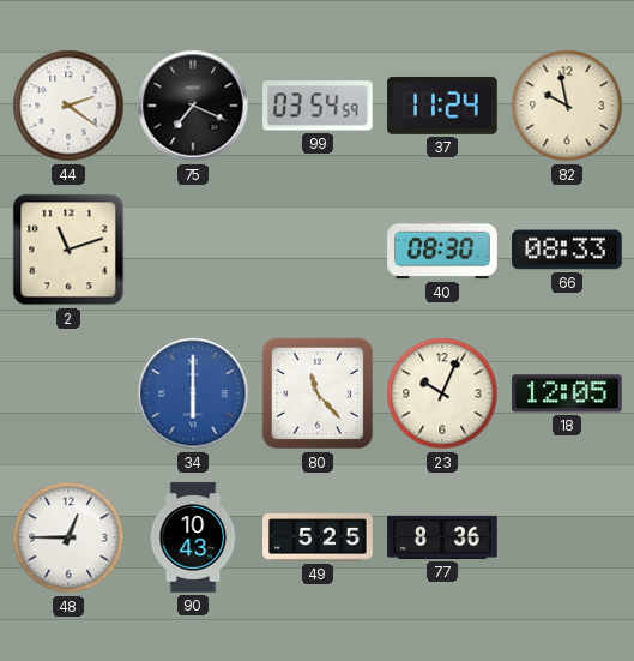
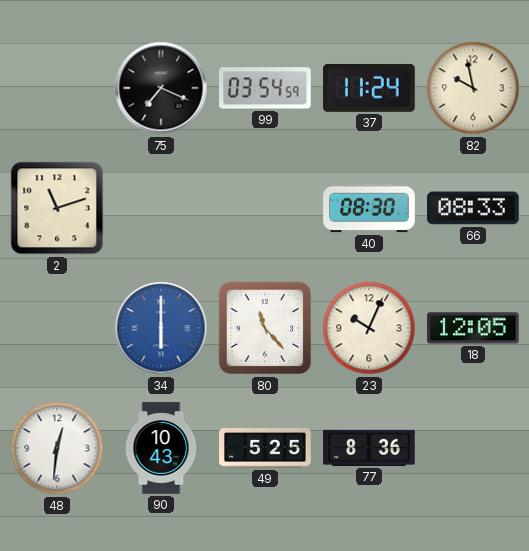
44: 2:21 -> none (68, 106)
48: 12:45 -> 12:31 (57, 448)
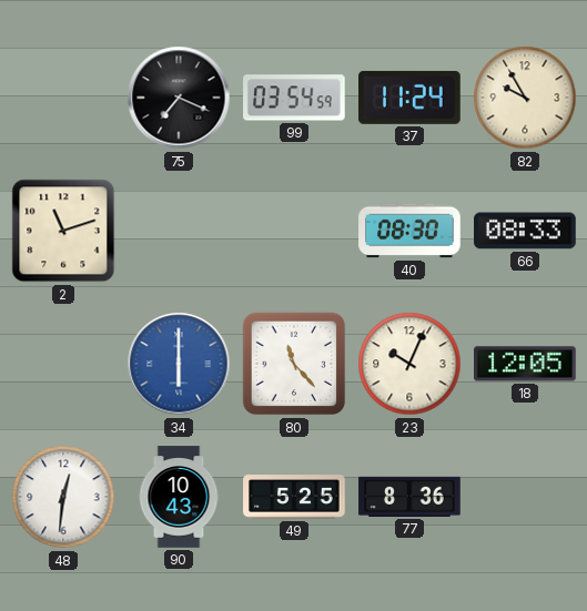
82: 9:58 -> 9:55 (525, 98)
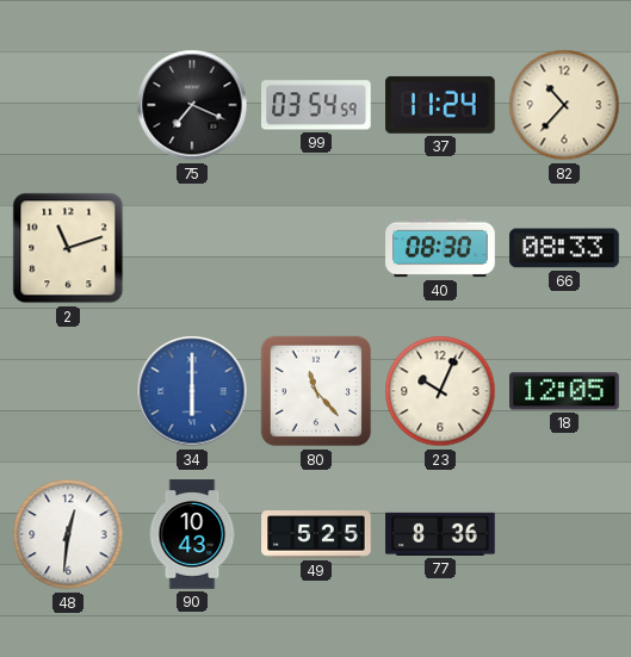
82: 9:55 -> 10:37 (564, 105)
